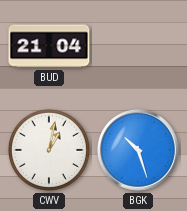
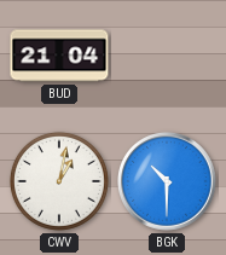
BGK: 10:27 -> 10:30 (168, 182)
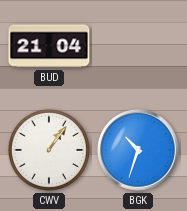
CWV: 1:02 -> 1:06 (49, 150)
BGK: 10:30 -> 10:33 (139, 151)
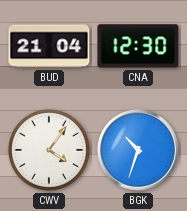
CNA: none -> 12:30 (138, 46)
CWV: 1:06 -> 4:06 (49, 150)
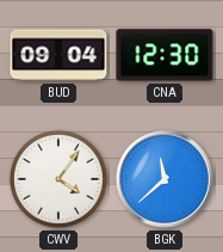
BUD: 21:04 -> 09:04 (58, 55)
BGK: 10:33 -> 11:38 (166, 180)
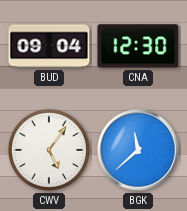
CWV: 4:06 -> 5:06 (49, 150)
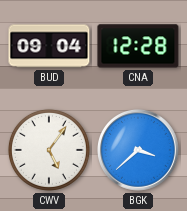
CNA: 12:30 -> 12:28 (138, 46)
BGK: 11:38 -> 3:38 (139, 151)
